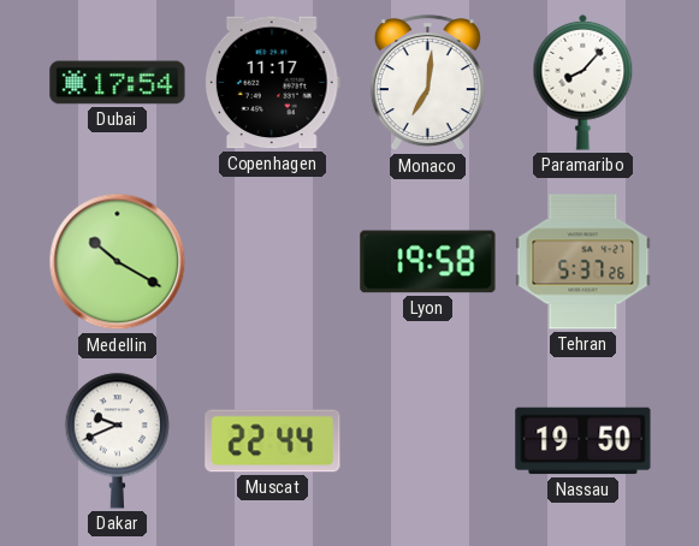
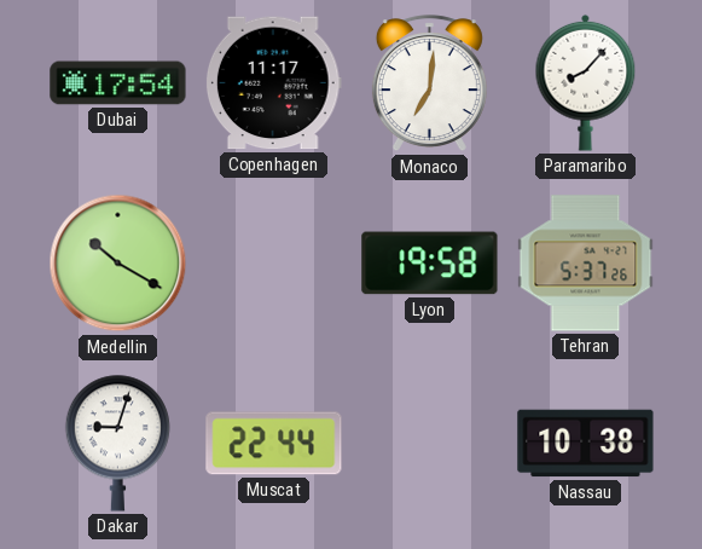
Dakar: 9:41 -> 9:03 (117, 443)
Nassau: 19:50 -> 10:38 (586, 444)
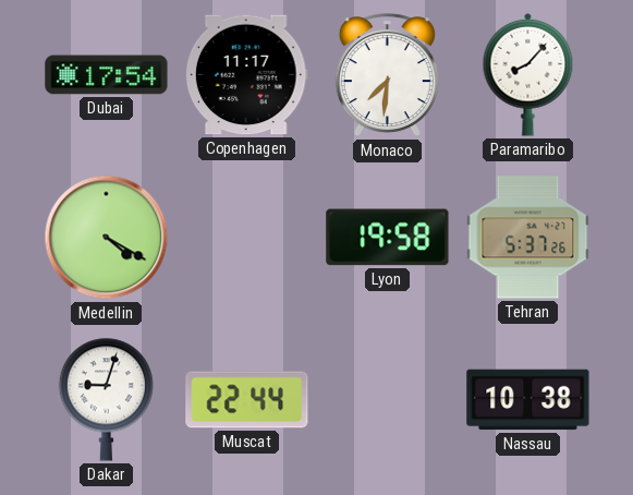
Monaco: 7:01 -> 7:31 (387, 75)
Medellin: 10:20 -> 4:20 (107, 238)
